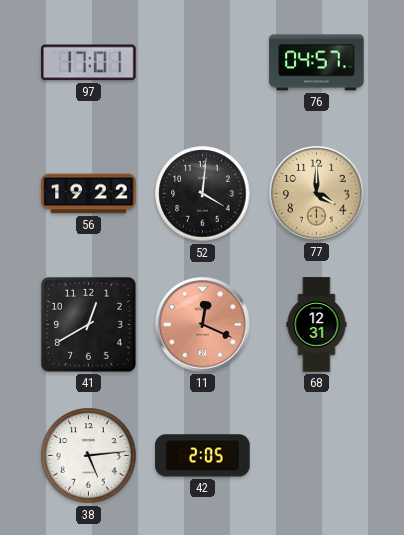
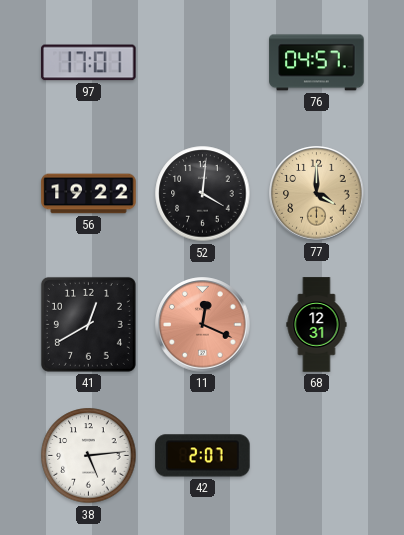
42: 2:05 -> 2:07 (203, 456)
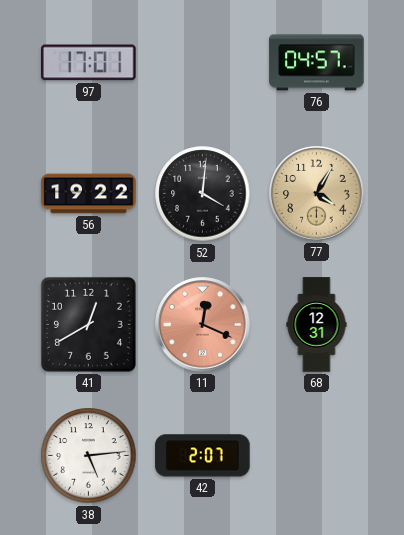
77: 4:00 -> 4:05 (317, 194)
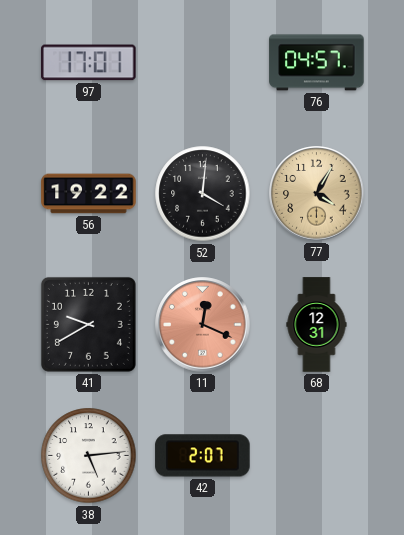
41: 12:40 -> 9:40 (88, 324)
